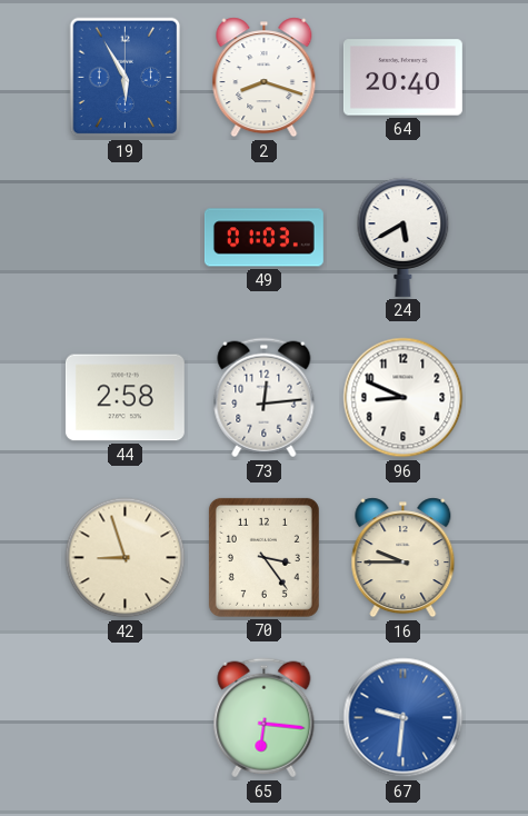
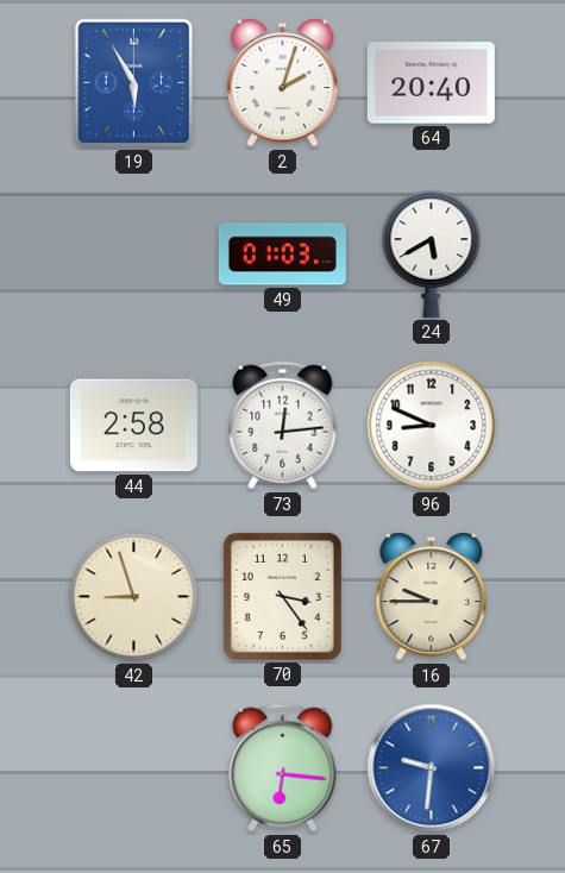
2: 8:18 -> 2:03 (283, 83)
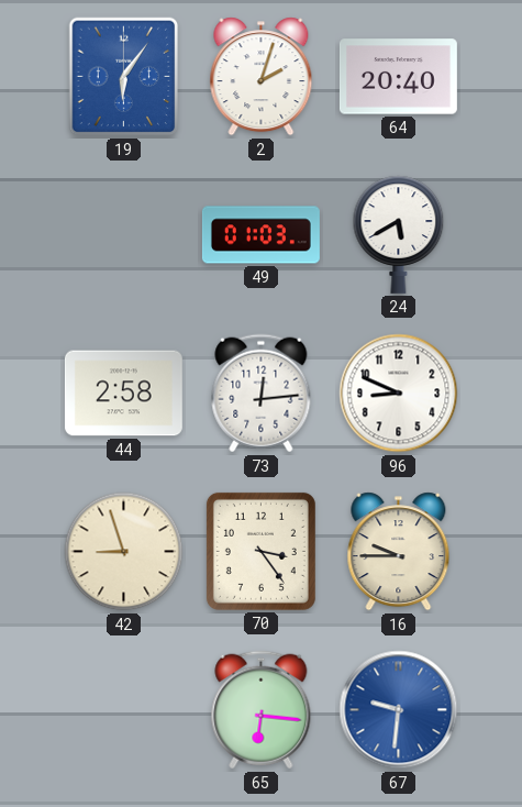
19: 5:55 -> 6:06 (124, 77)
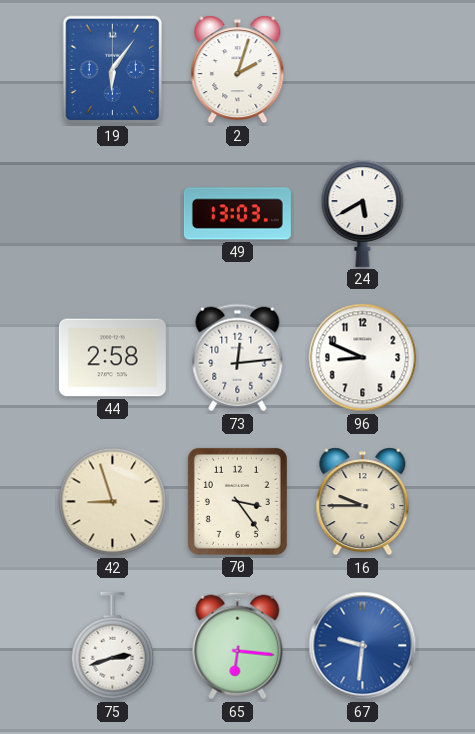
64: 20:40 -> none (398, 77)
49: 01:03 -> 13:03 (237, 214)
75: none -> 2:42 (113, 646)
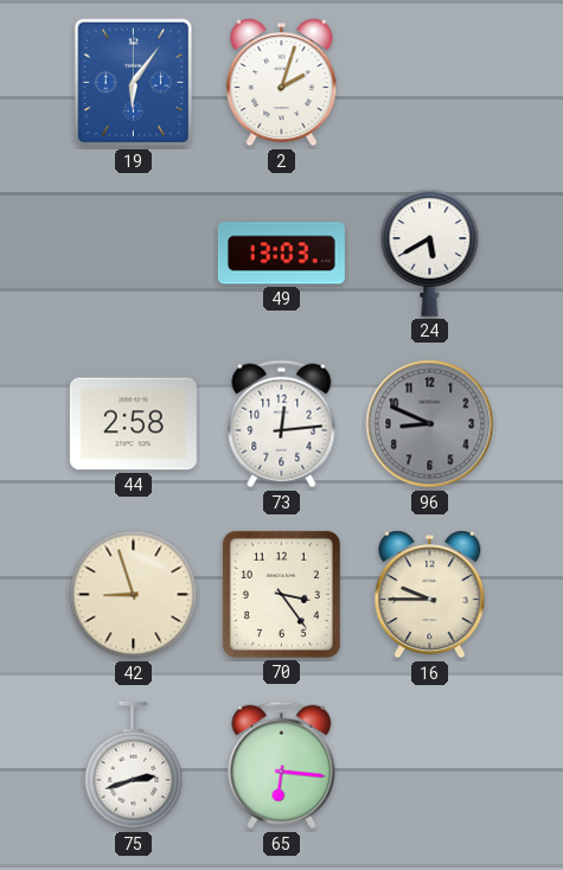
96 dial: white -> grey (430, 424)
67: 9:31 -> none (363, 646)
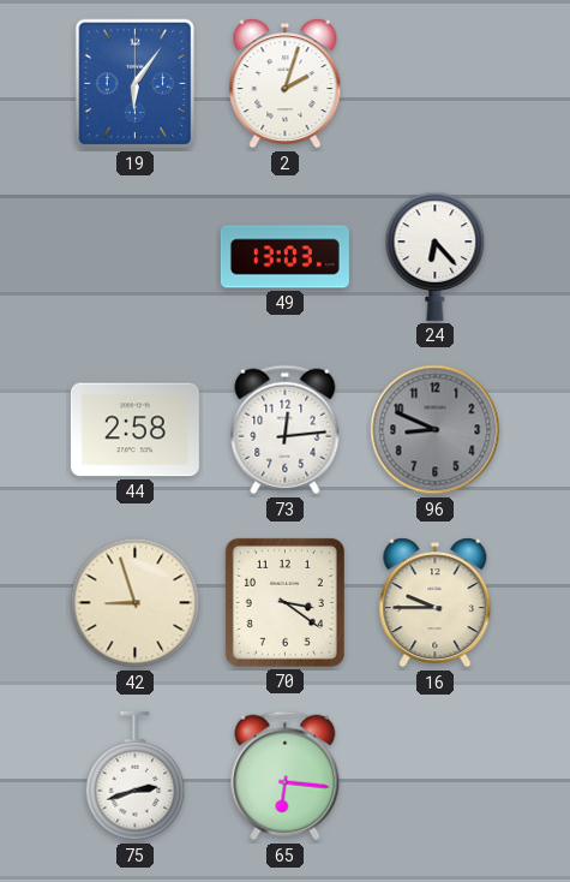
24: 5:40 -> 6:23 (436, 256)
70: 3:24 -> 3:21 (284, 602)
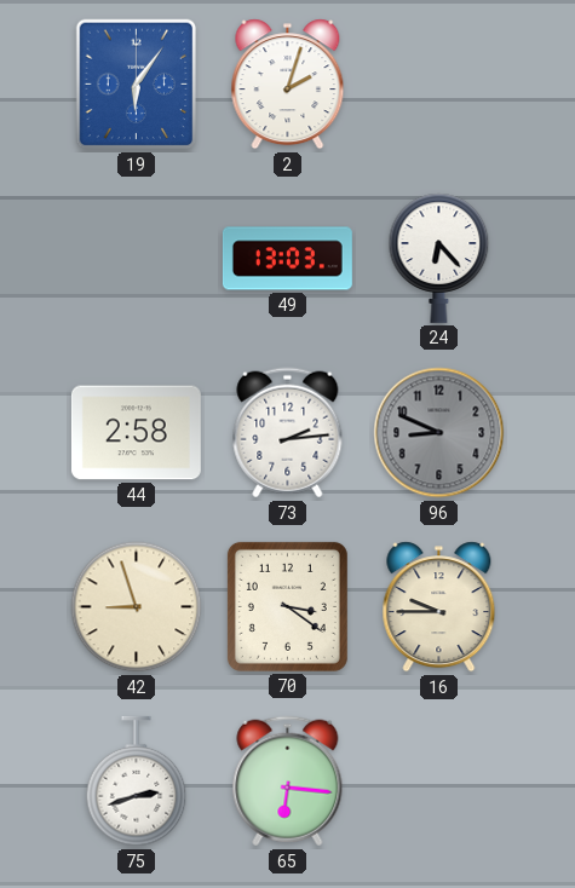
73: 12:14 -> 2:14 (288, 433)
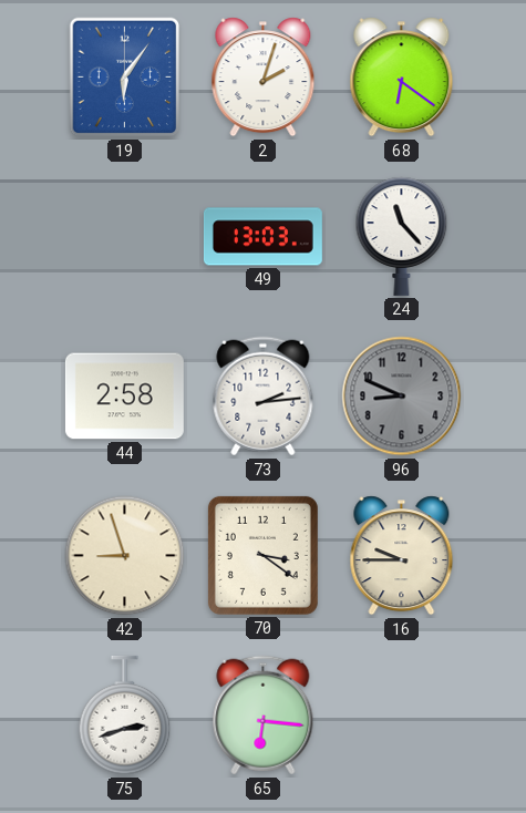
68: none -> 6:21 (402, 78)
24: 6:23 -> 11:23 (402, 236)
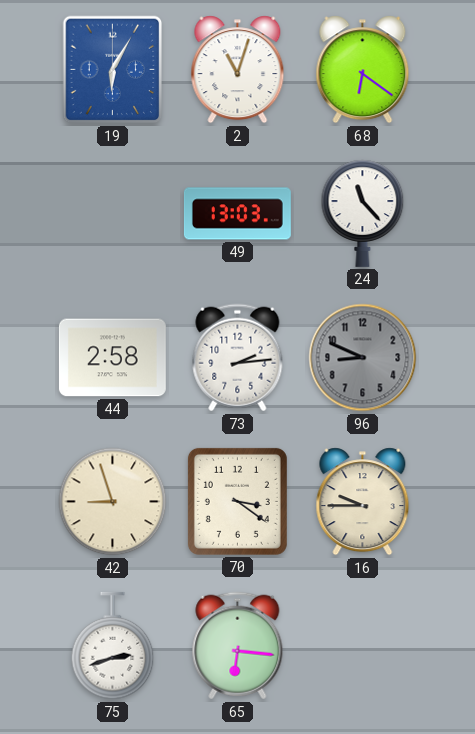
19: 6:06 -> 6:05 (113, 70)
2: 2:03 -> 11:03 (238, 70)
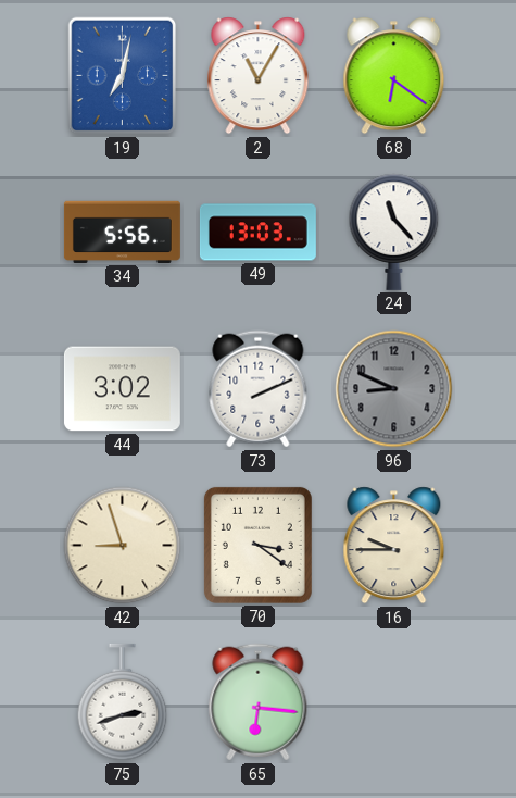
19: 6:05 -> 7:02 (123, 76)
2: 11:03 -> 11:05 (259, 76)
34: none -> 5:56 (122, 232)
44: 2:58 -> 3:02 (122, 389)
73: 2:14 -> 2:11 (259, 389)
